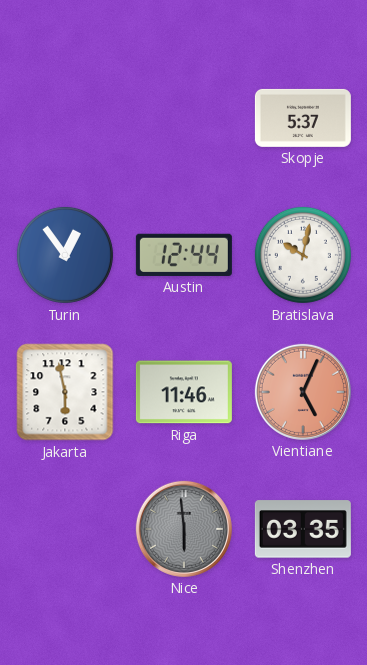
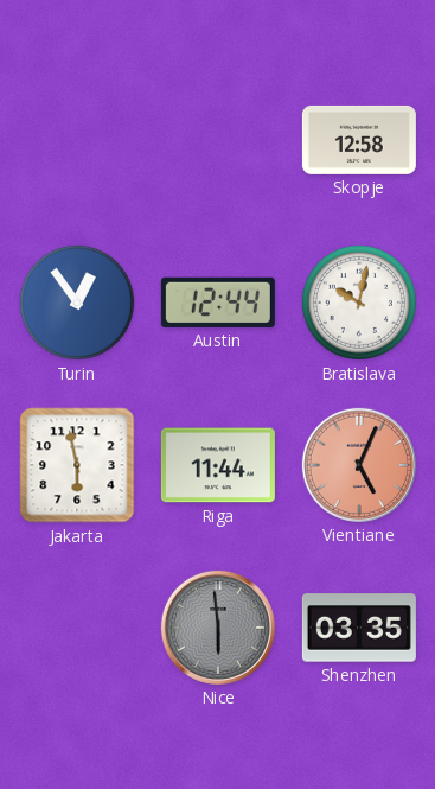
Skopje: 5:37 -> 12:58 (359, 140)
Riga: 11:46 -> 11:44 (218, 465)
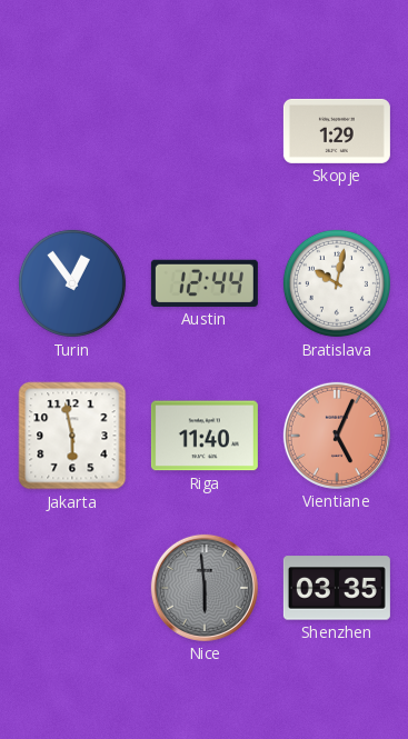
Skopje: 12:58 -> 1:29 (337, 131)
Riga: 11:44 -> 11:40 (205, 436)
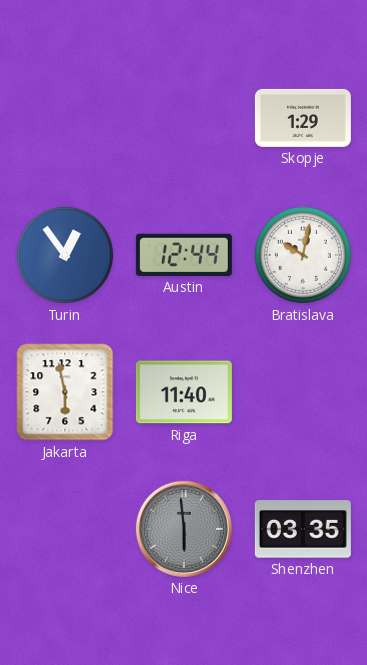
Vientiane: 5:04 -> none (337, 436)
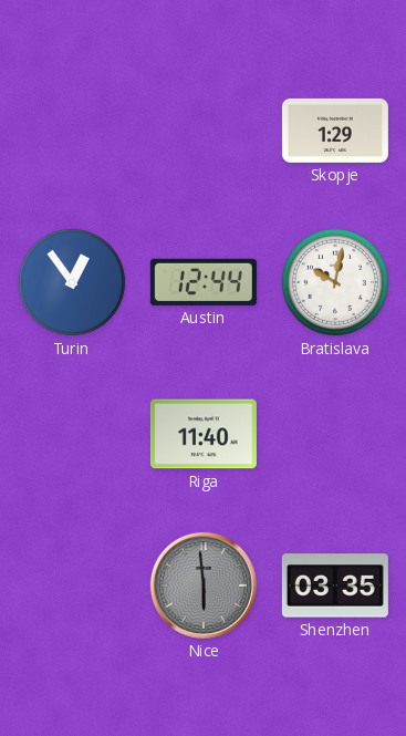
Jakarta: 5:58 -> none (65, 392)
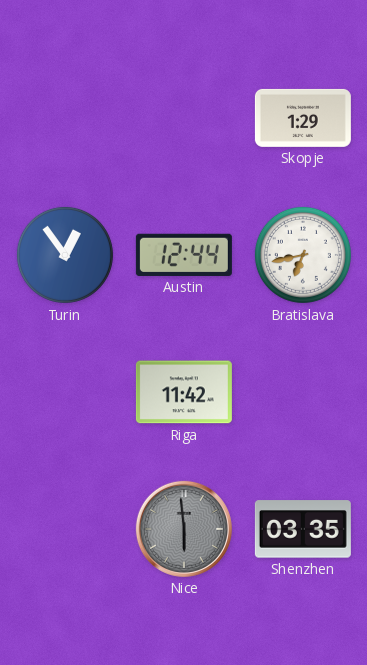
Bratislava: 10:02 -> 6:43 (303, 255)
Riga: 11:40 -> 11:42 (184, 392)
